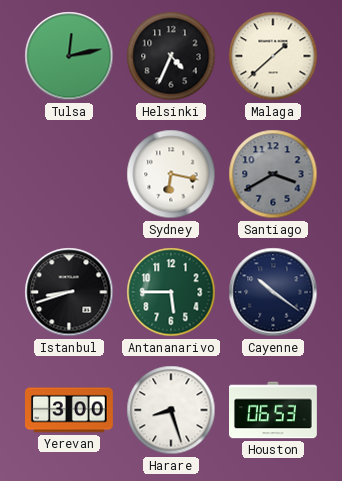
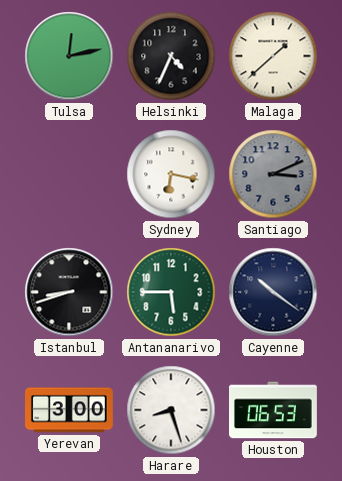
Santiago: 3:40 -> 3:11 (273, 174)
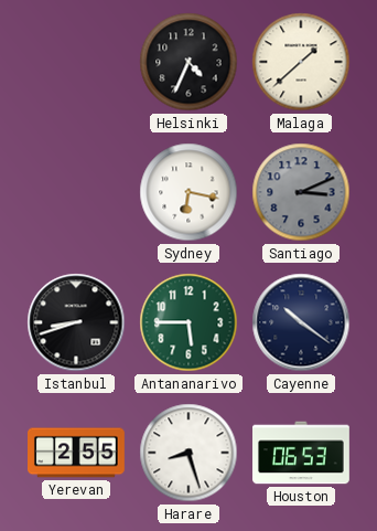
Tulsa: 12:13 -> none (69, 56)
Yerevan: 3:00 -> 2:55 (77, 453)
